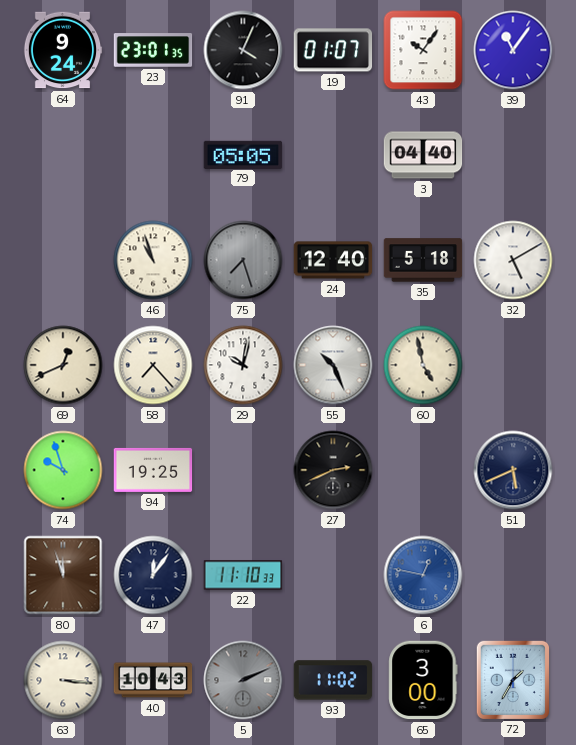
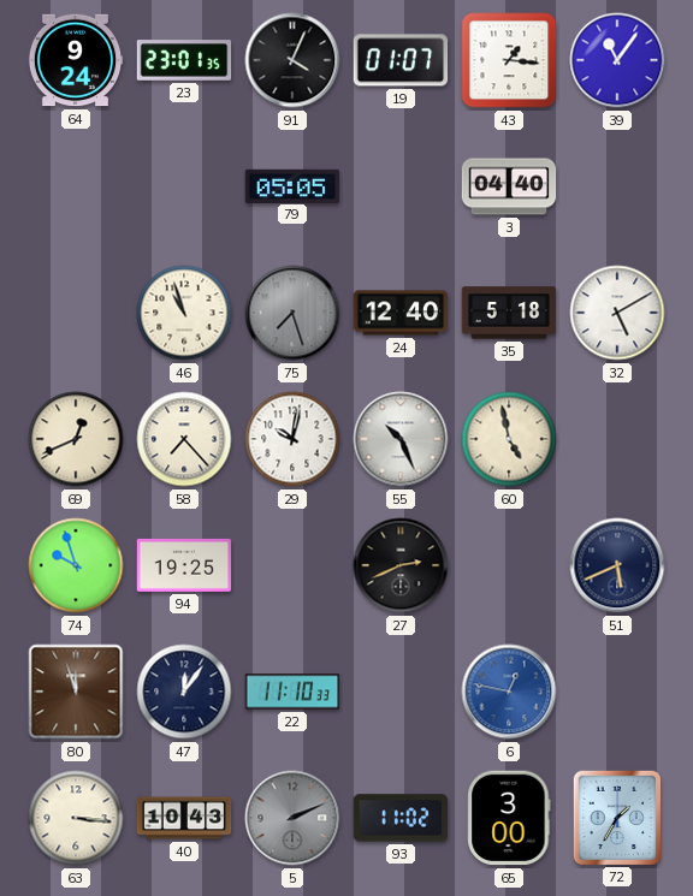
43: 10:06 -> 1:16 (509, 60)
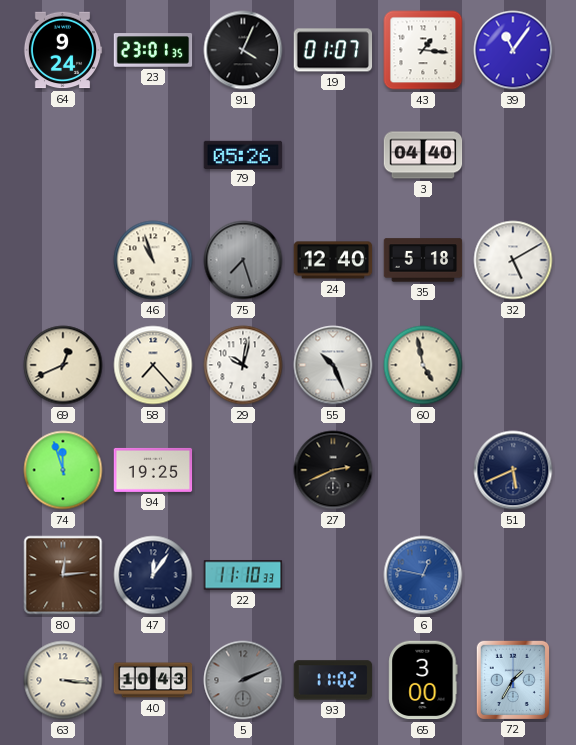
79: 05:05 -> 05:26 (243, 154)
74: 9:57 -> 11:57 (63, 470)
80: 11:57 -> 12:14 (63, 575)
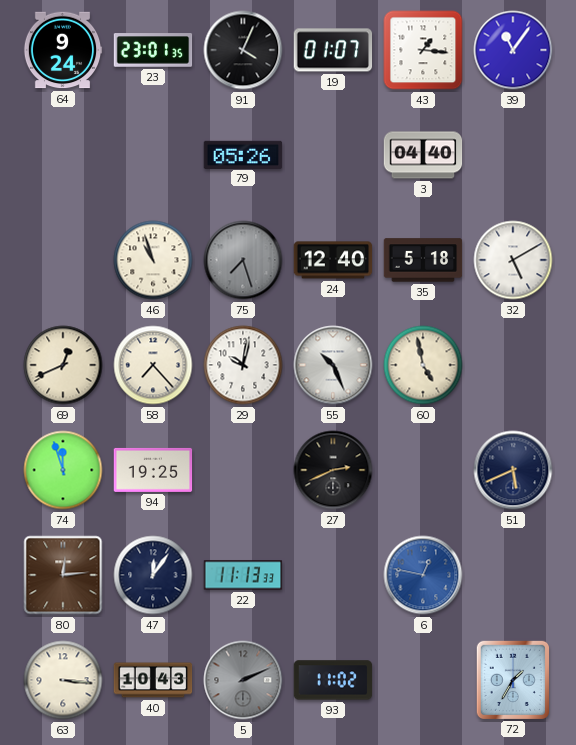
22: 11:10 -> 11:13 (243, 575)
65: 3:00 -> none (423, 680)
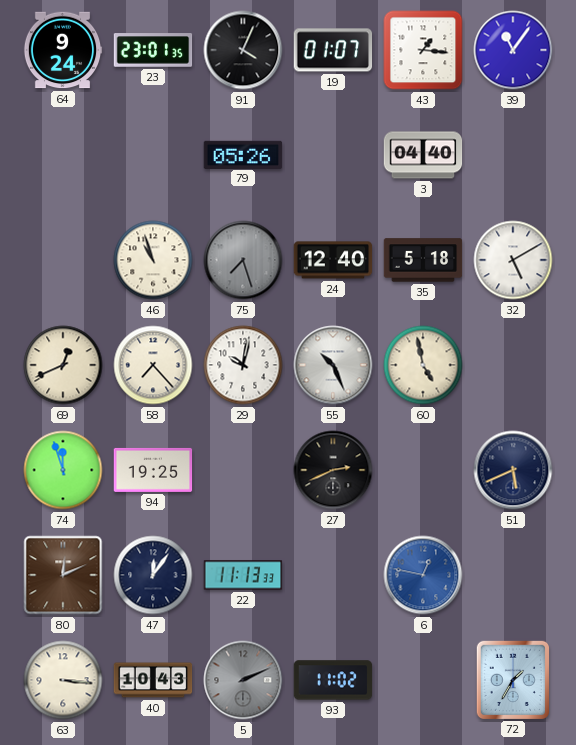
80: 12:14 -> 12:11 (63, 575)
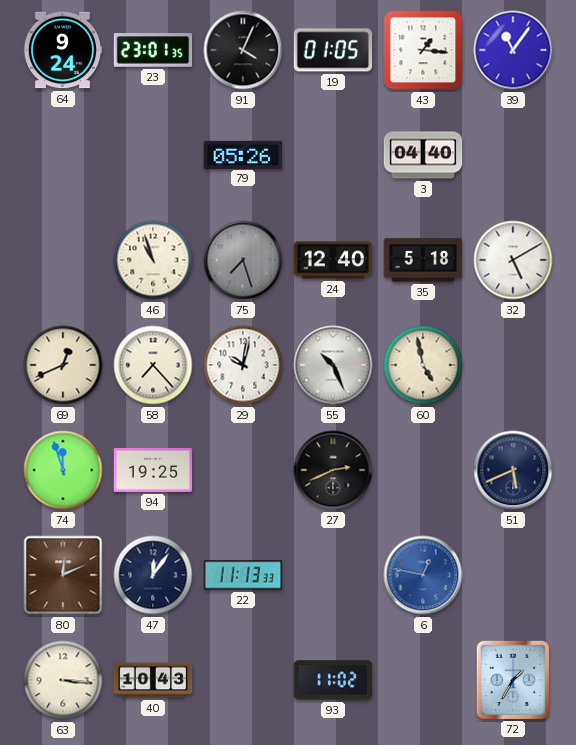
19: 01:07 -> 01:05 (333, 50)
5: 2:11 -> none (243, 680)
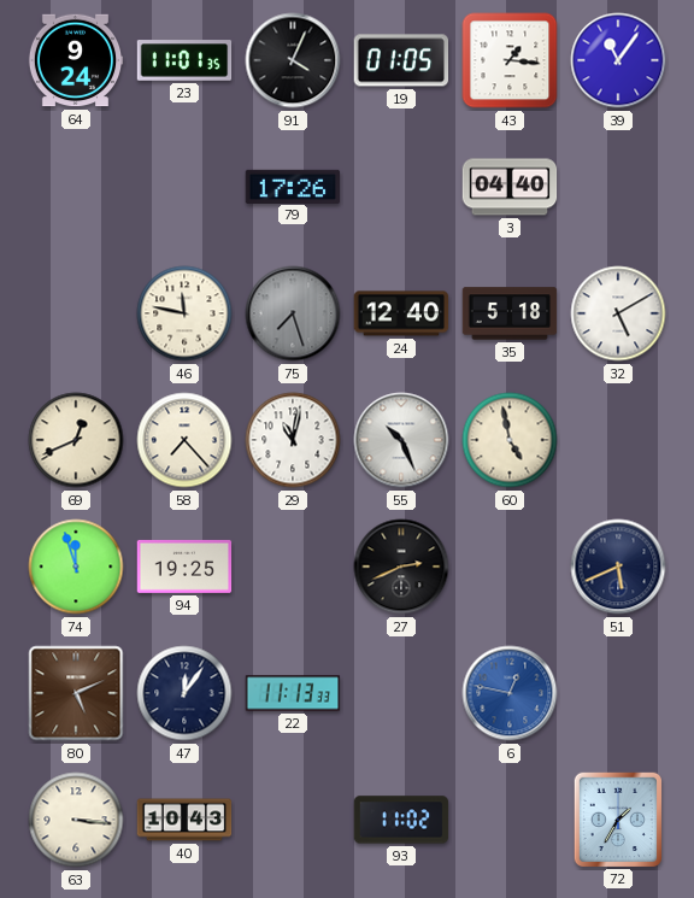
23: 23:01 -> 11:01 (184, 60)
79: 05:26 -> 17:26 (293, 186)
46: 10:57 -> 11:47 (184, 313)
29: 10:02 -> 11:02 (293, 440)
80: 12:11 -> 5:11 (76, 693)
